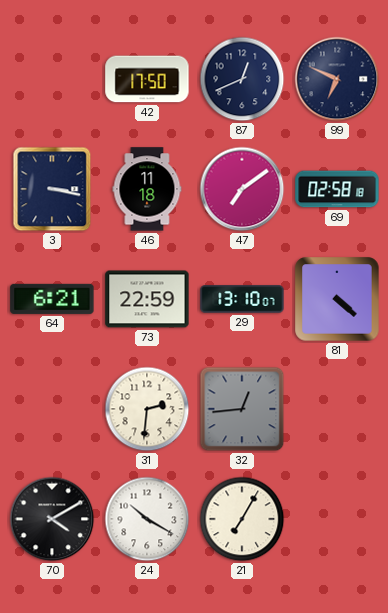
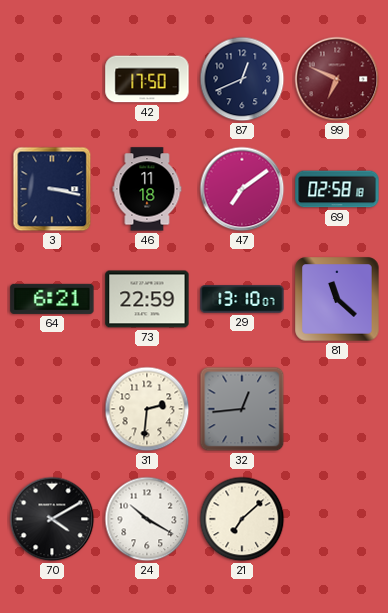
99 dial: navy -> burgundy (337, 79)
81: 4:22 -> 11:22 (337, 299)
21: 7:05 -> 7:08 (242, 519)
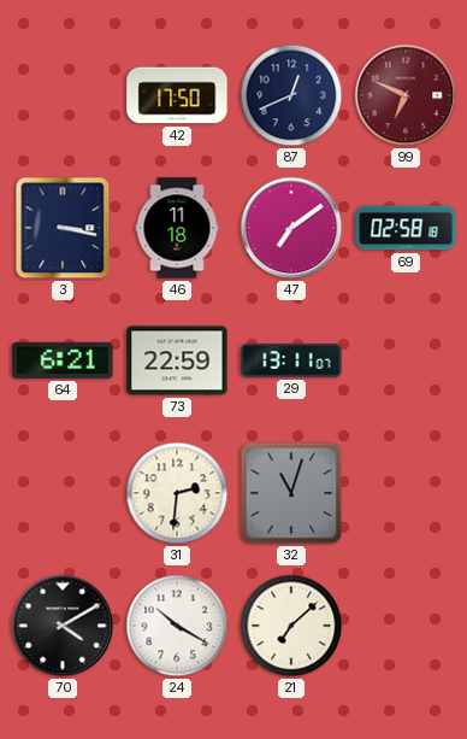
29: 13:10 -> 13:11 (291, 360)
81: 11:22 -> none (337, 299)
32: 12:44 -> 11:03 (291, 493)
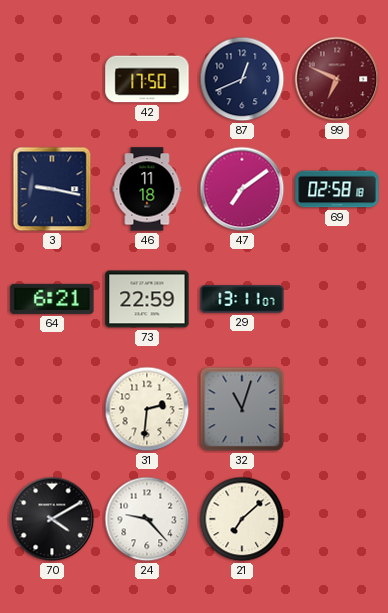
3: 3:17 -> 9:17 (52, 189)
24: 10:20 -> 9:23 (147, 519)
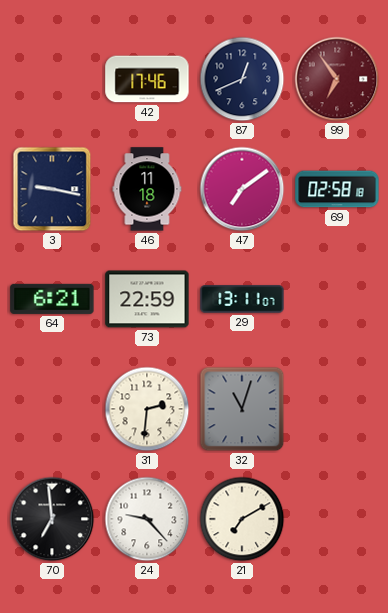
42: 17:50 -> 17:46 (147, 79)
99: 6:49 -> 6:54 (337, 79)
70: 4:10 -> 6:59 (52, 519)
21: 7:08 -> 7:10 (242, 519)
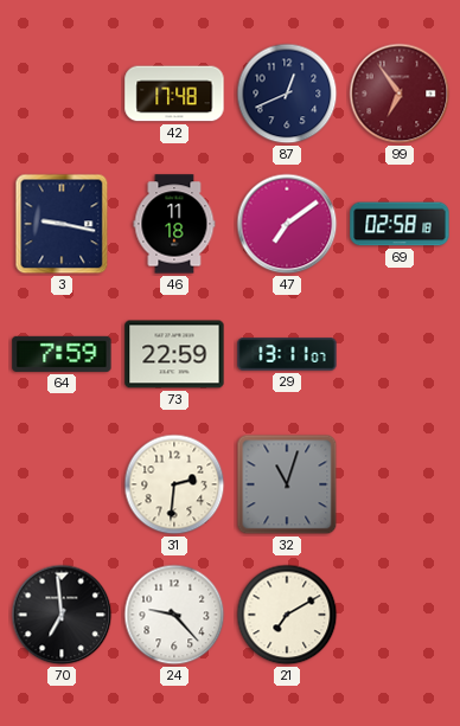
42: 17:46 -> 17:48 (174, 94)
64: 6:21 -> 7:59 (62, 354)
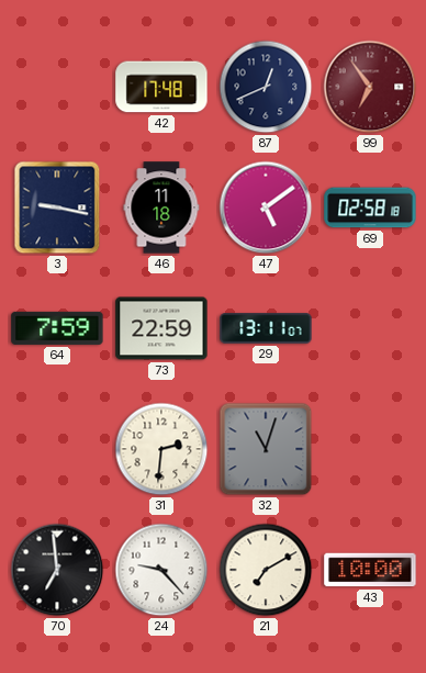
47: 7:09 -> 5:09 (266, 207)
43: none -> 10:00 (370, 570)
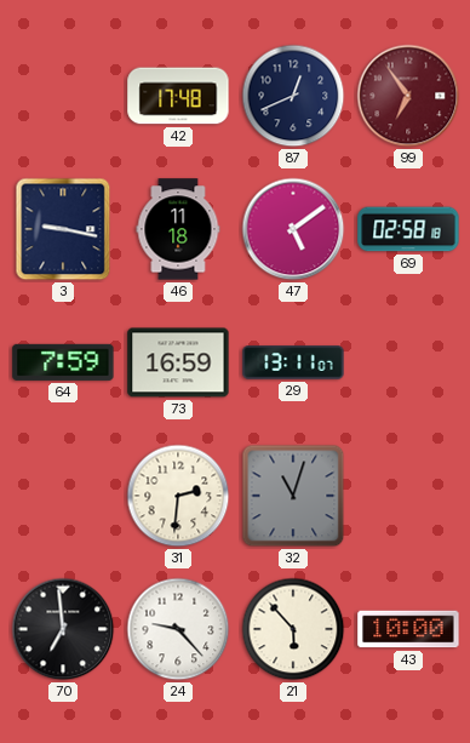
73: 22:59 -> 16:59 (178, 362)
21: 7:10 -> 5:53 (293, 629)
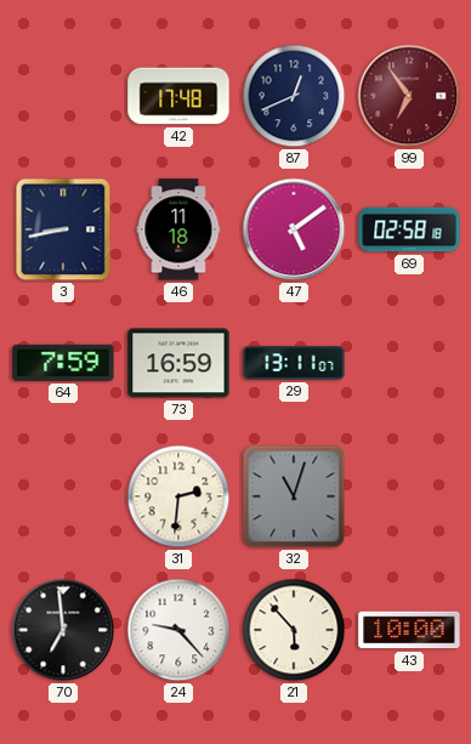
3: 9:17 -> 8:43 (63, 229)
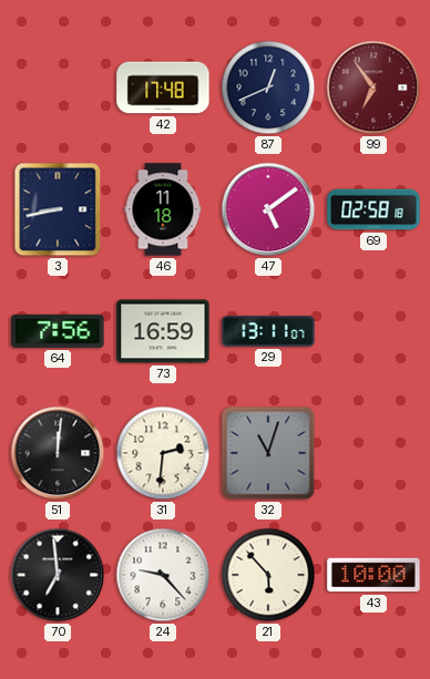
64: 7:59 -> 7:56 (58, 331)
51: none -> 12:01 (58, 453)
